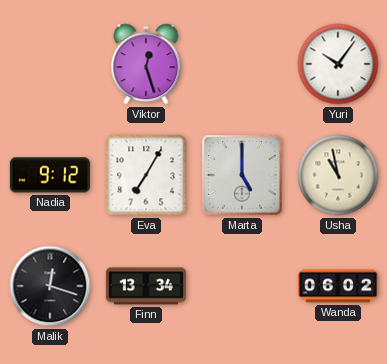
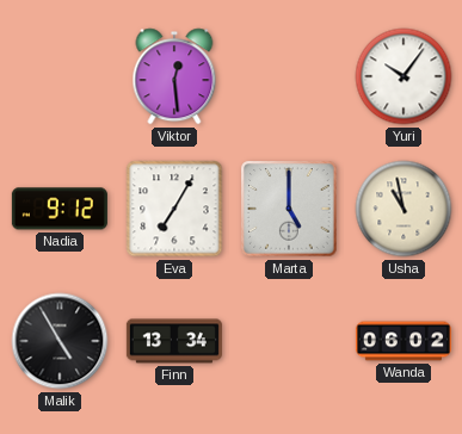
Viktor: 12:27 -> 12:29 (174, 76)
Malik: 12:18 -> 4:55 (60, 341)
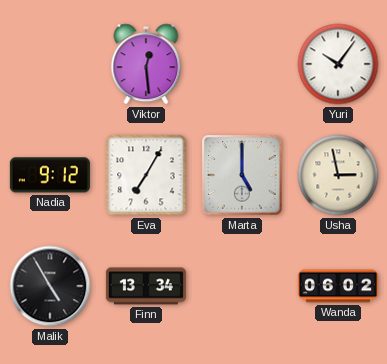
Usha: 10:58 -> 2:58 (338, 175)
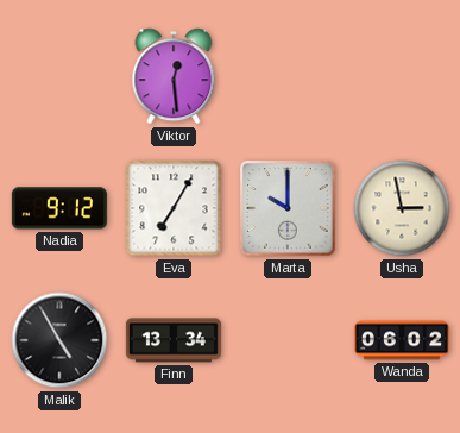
Yuri: 10:06 -> none (338, 64)
Marta: 5:00 -> 10:00 (288, 208)
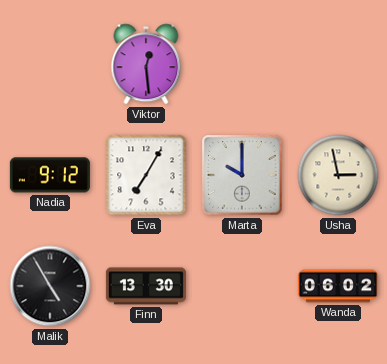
Finn: 13:34 -> 13:30 (146, 286)
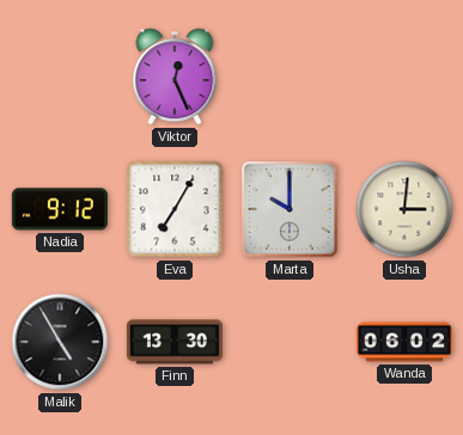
Viktor: 12:29 -> 12:26 (175, 76)
Usha: 2:58 -> 3:01 (404, 209)
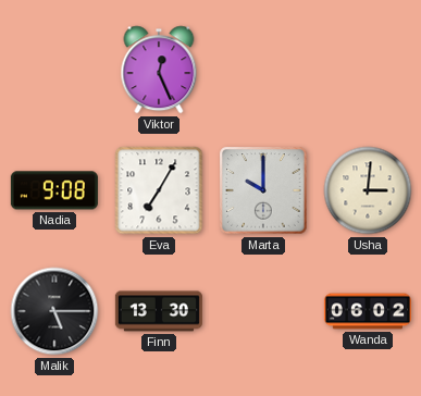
Nadia: 9:12 -> 9:08 (54, 190)
Malik: 4:55 -> 5:15 (54, 311)
